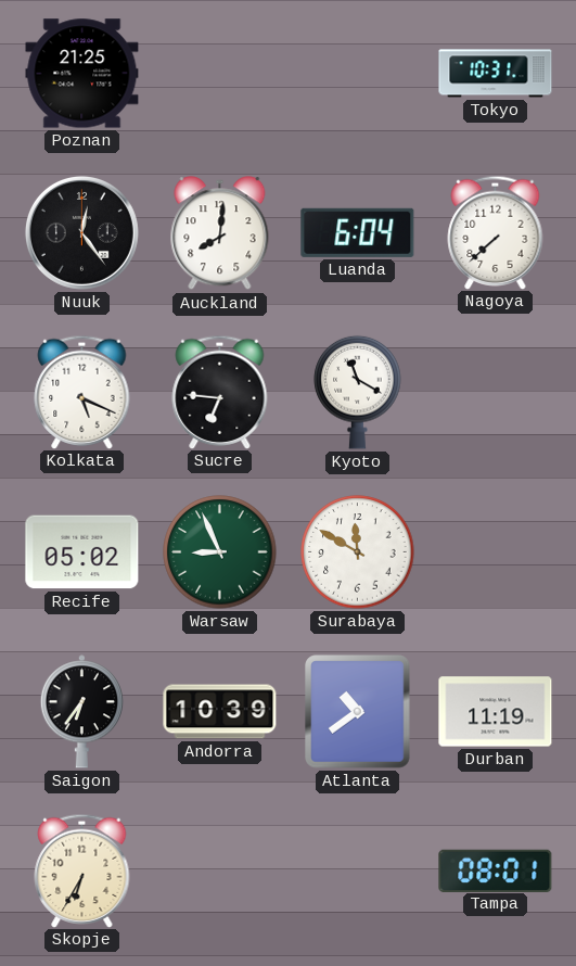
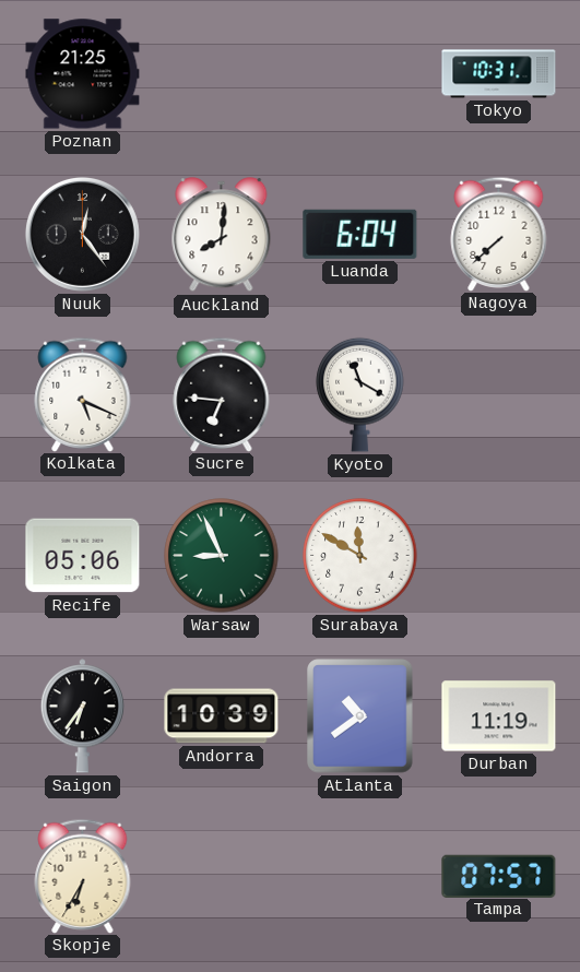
Recife: 05:02 -> 05:06 (83, 556)
Tampa: 08:01 -> 07:57 (499, 876)
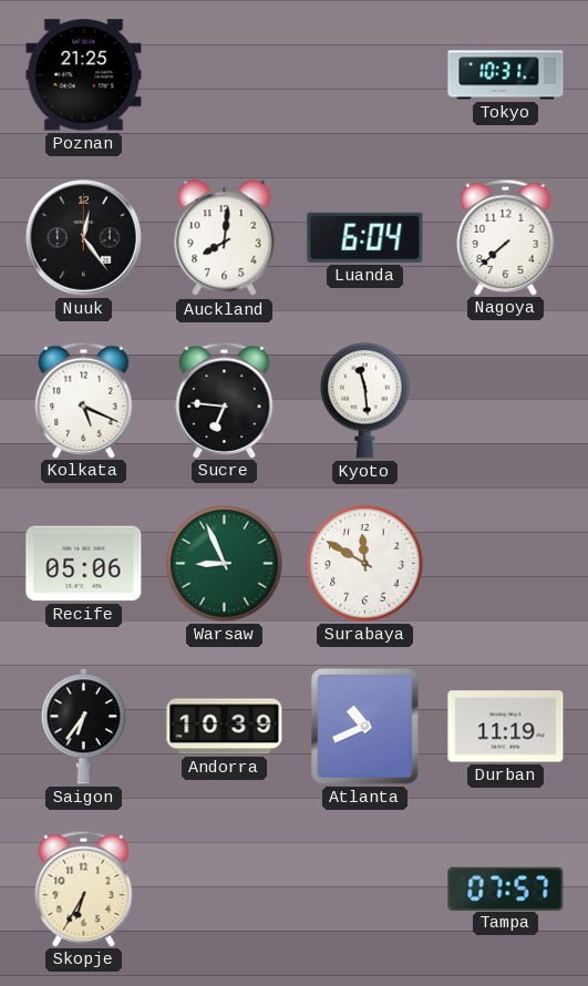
Kyoto: 11:20 -> 11:29 (365, 400)
Atlanta: 10:39 -> 10:41 (365, 727)
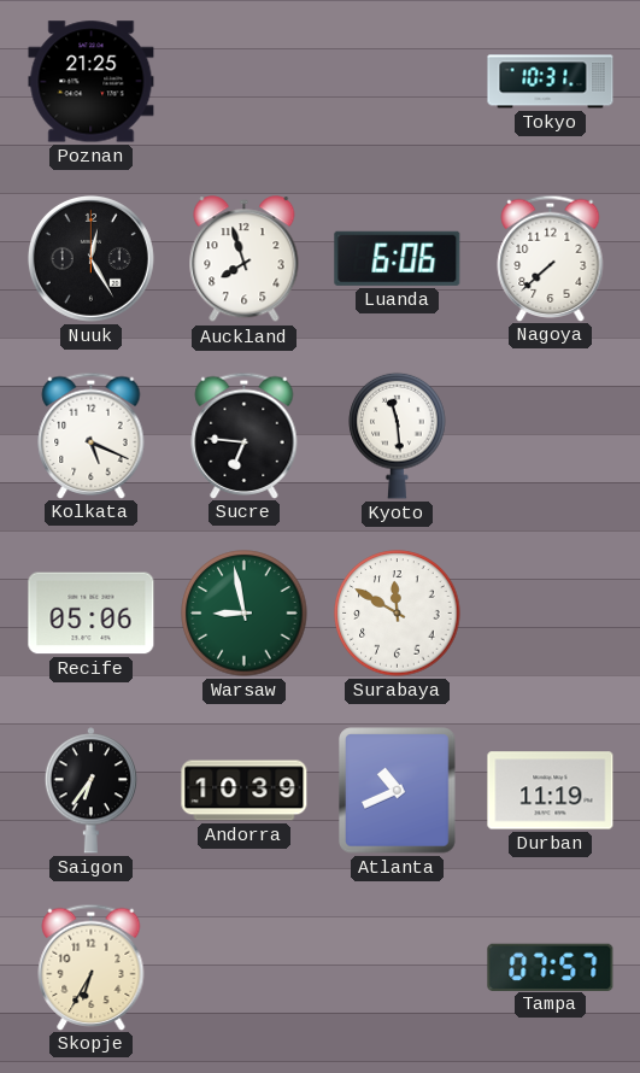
Nuuk: 12:24 -> 12:25 (90, 258)
Auckland: 8:01 -> 7:57 (245, 259)
Luanda: 6:04 -> 6:06 (398, 258)
Warsaw: 8:56 -> 8:58 (245, 614)
